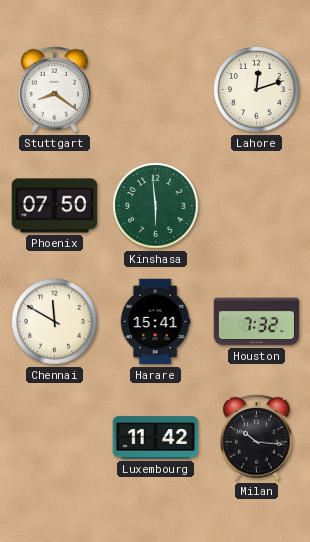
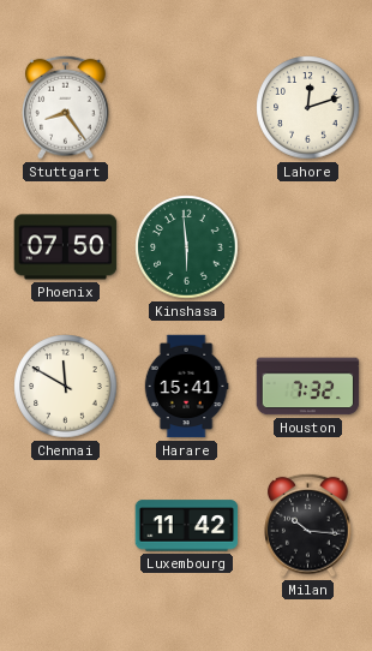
Stuttgart: 8:21 -> 8:24 (66, 107)
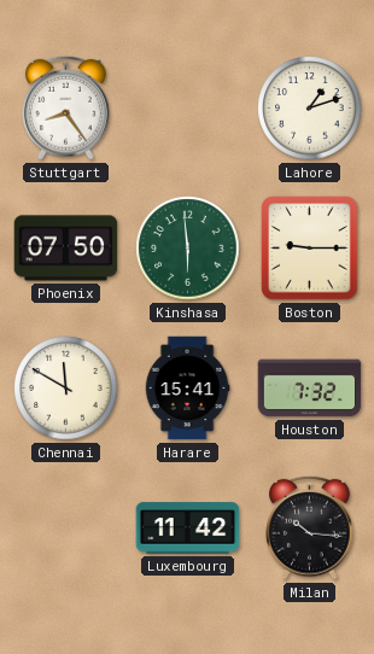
Lahore: 12:12 -> 1:12 (310, 109)
Boston: none -> 9:15 (310, 249)
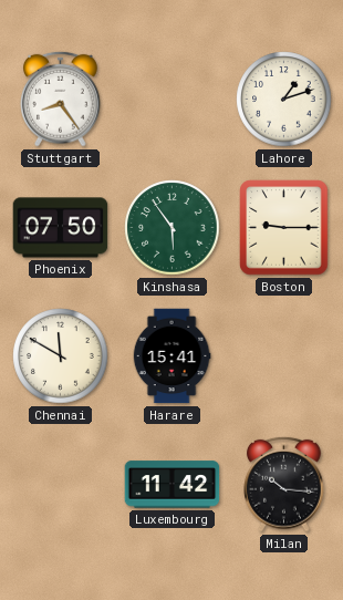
Kinshasa: 5:59 -> 5:54 (173, 228)
Houston: 7:32 -> none (310, 389)
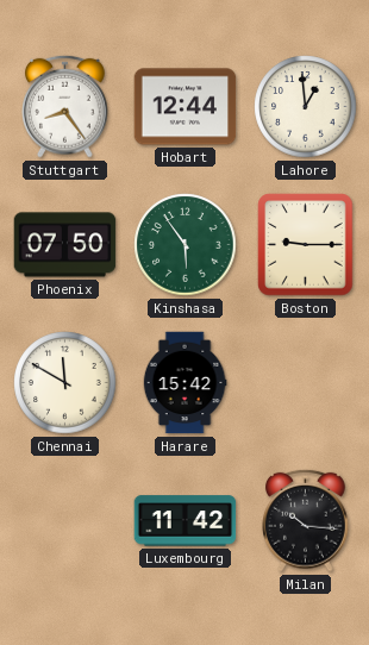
Hobart: none -> 12:44 (186, 107)
Lahore: 1:12 -> 12:59 (306, 107)
Harare: 15:41 -> 15:42 (185, 383)
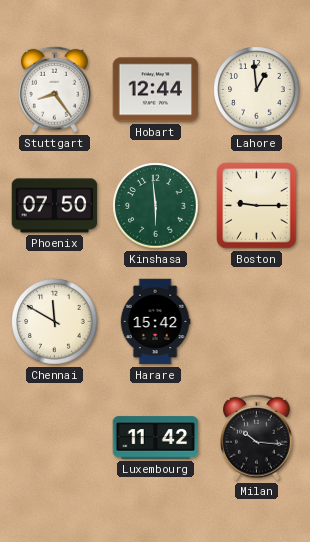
Kinshasa: 5:54 -> 5:59 (156, 206)
